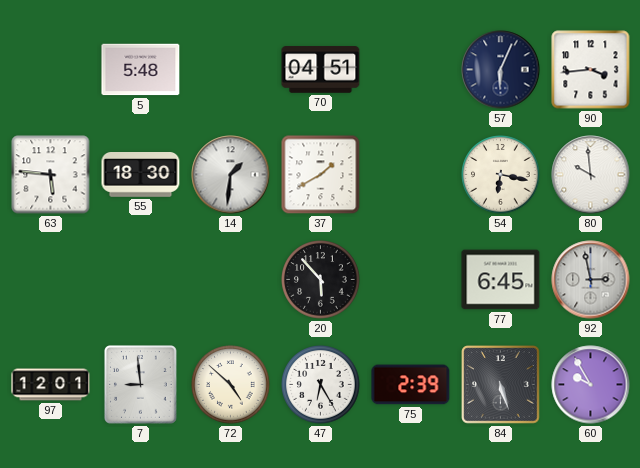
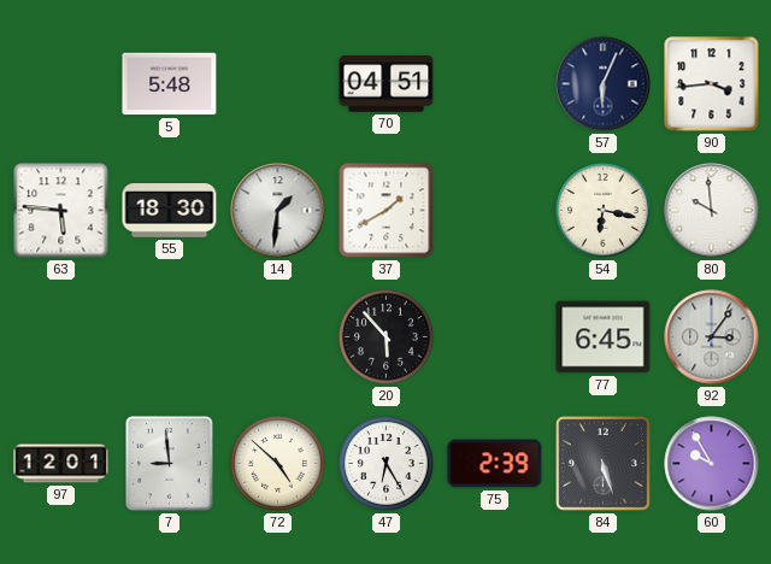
92: 2:58 -> 3:06 (712, 337)
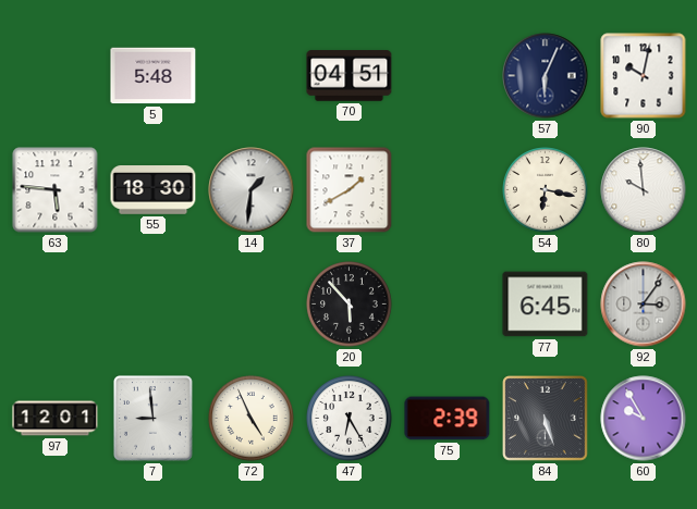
90: 3:44 -> 10:02 (644, 76)
72: 4:52 -> 4:56 (252, 419)
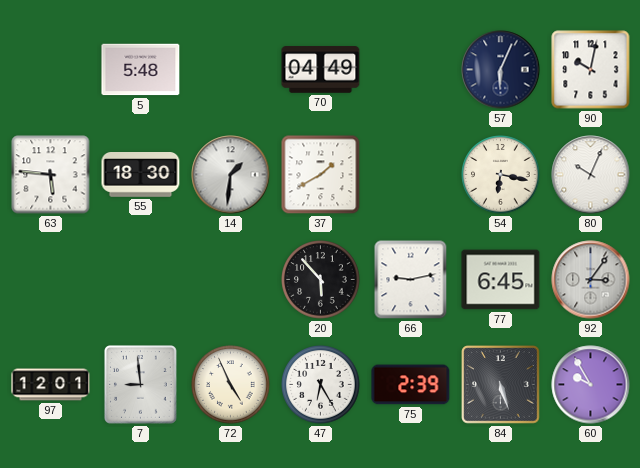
70: 04:51 -> 04:49 (321, 70)
80: 9:59 -> 10:04 (591, 175)
66: none -> 9:13 (411, 280)
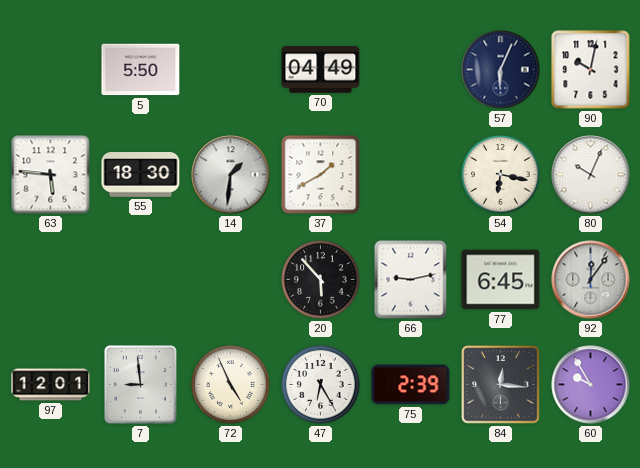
5: 5:48 -> 5:50 (141, 70)
92: 3:06 -> 12:06 (591, 280)
84: 5:27 -> 12:16 (501, 385)
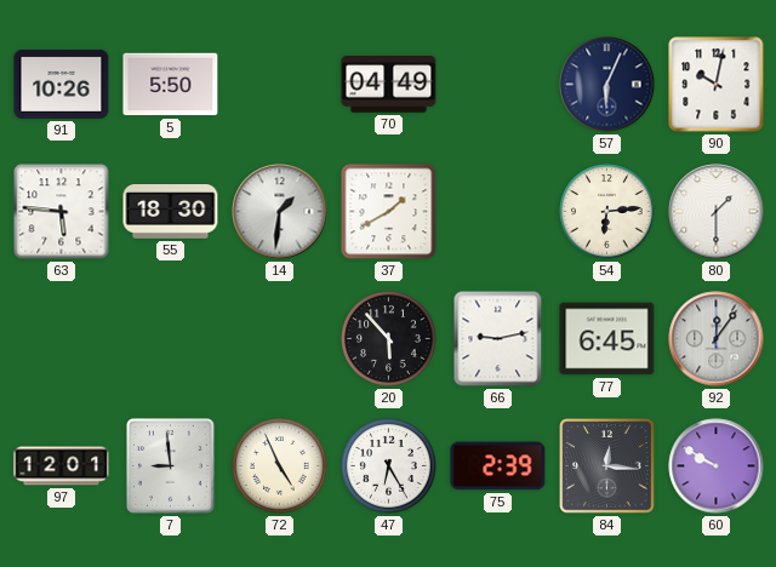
91: none -> 10:26 (62, 84)
54: 6:17 -> 6:14 (607, 212)
80: 10:04 -> 1:30 (717, 212)
60: 9:55 -> 9:50 (717, 466)
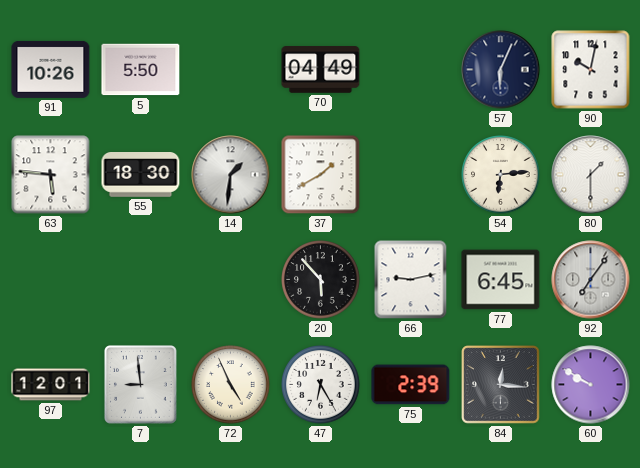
92: 12:06 -> 7:06 (591, 280)
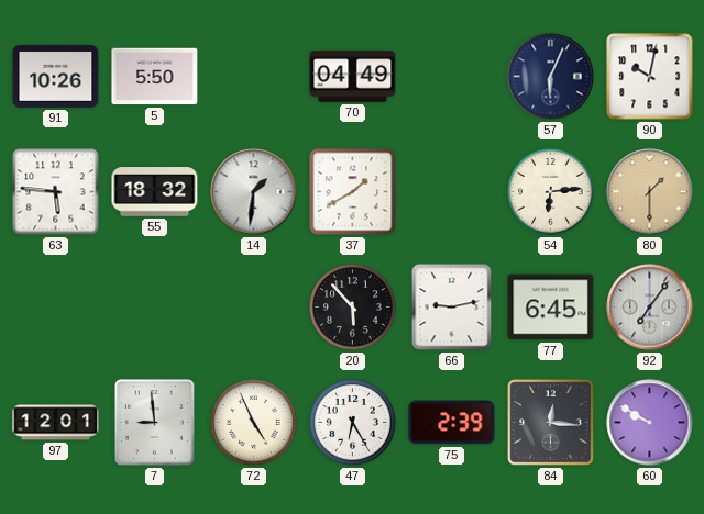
55: 18:30 -> 18:32 (155, 192)
80 dial: white -> champagne (650, 192)
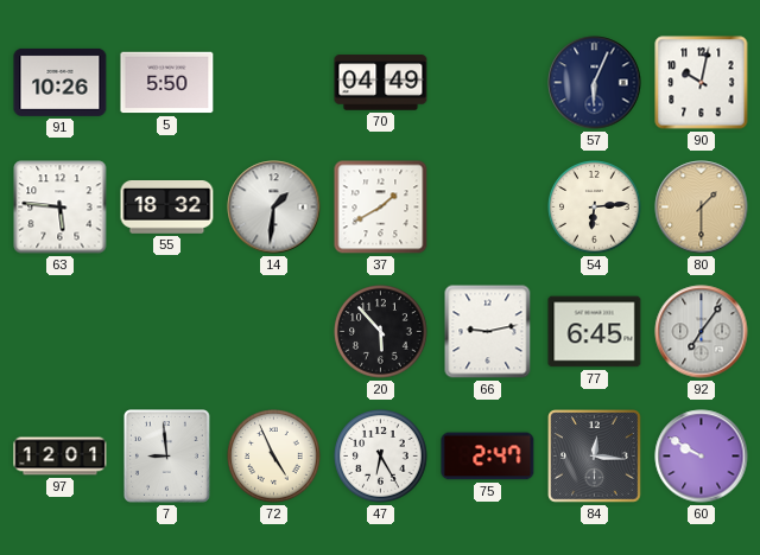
75: 2:39 -> 2:47 (488, 457)
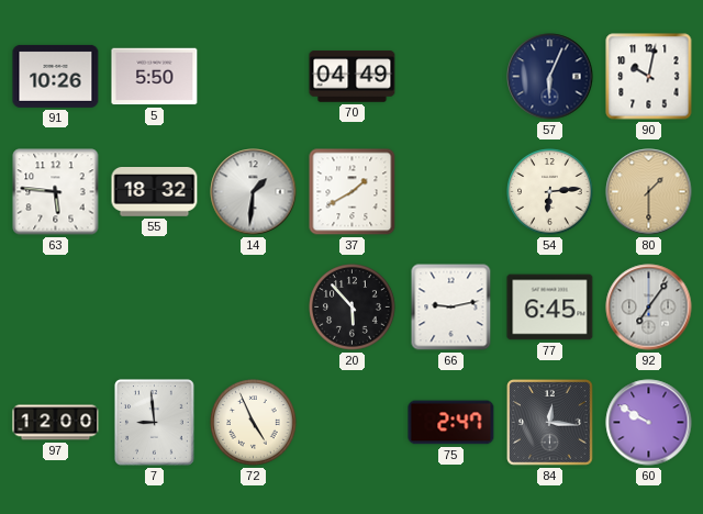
97: 12:01 -> 12:00 (56, 423)
47: 6:25 -> none (381, 457)
